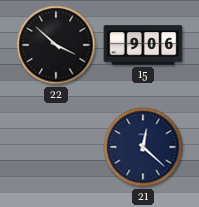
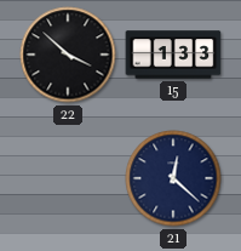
15: 9:06 -> 1:33 (173, 55)
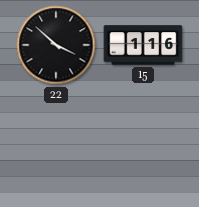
15: 1:33 -> 1:16 (143, 45)
21: 12:22 -> none (173, 178)
